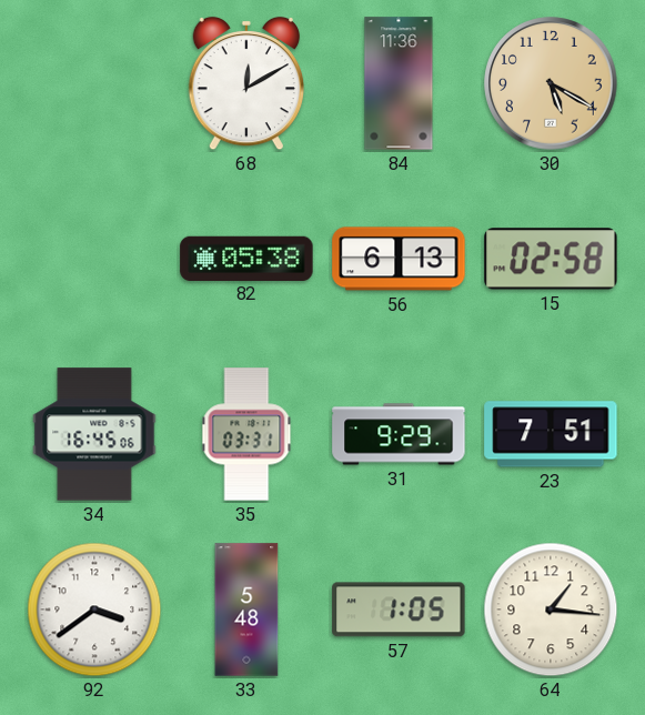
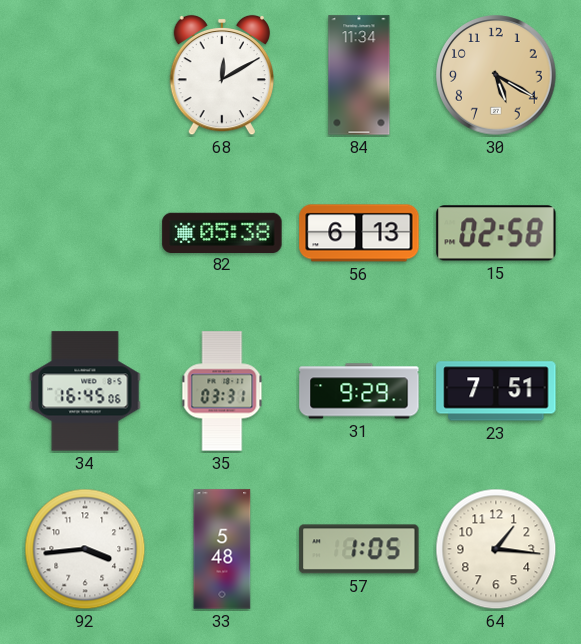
84: 11:36 -> 11:34 (359, 75)
92: 3:39 -> 3:44 (85, 549)
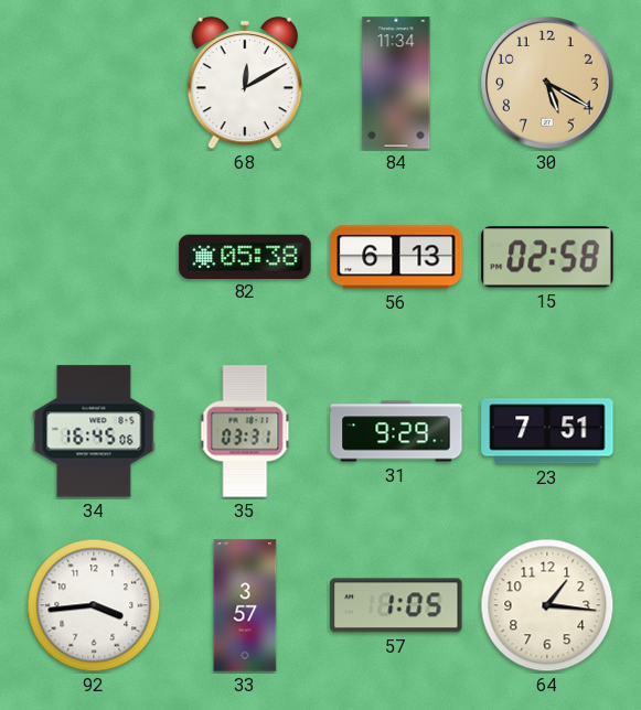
33: 5:48 -> 3:57 (245, 605)
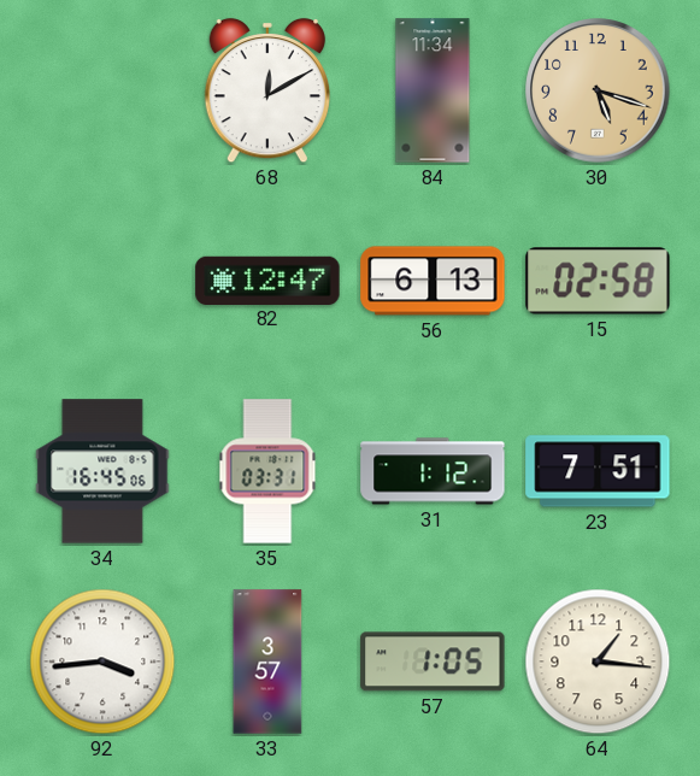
30: 5:20 -> 5:18 (598, 90)
82: 05:38 -> 12:47 (267, 280)
31: 9:29 -> 1:12 (433, 471)
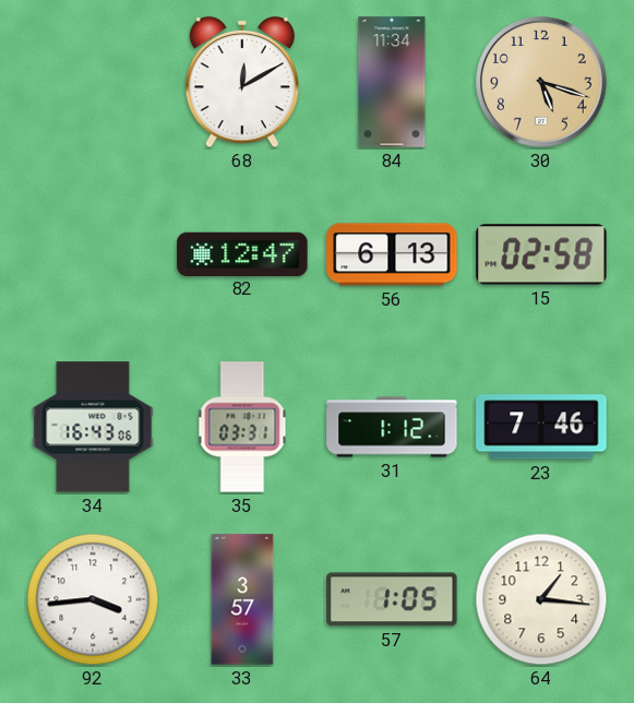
34: 16:45 -> 16:43 (93, 427)
23: 7:51 -> 7:46 (541, 427)
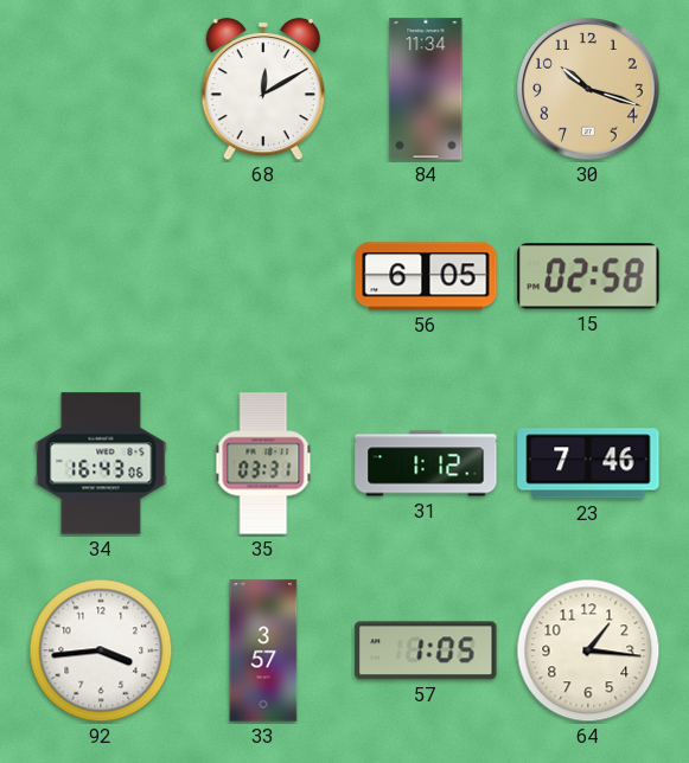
30: 5:18 -> 10:18 (588, 89)
82: 12:47 -> none (242, 253)
56: 6:13 -> 6:05 (426, 276)
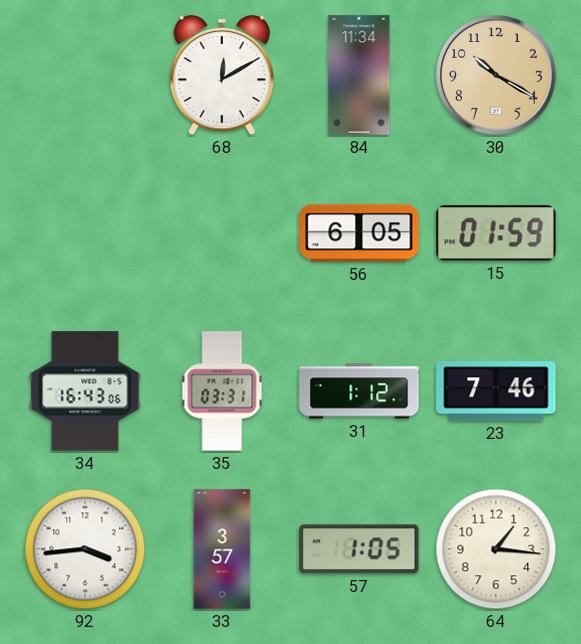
30: 10:18 -> 10:20 (496, 75)
15: 02:58 -> 01:59 (496, 233)
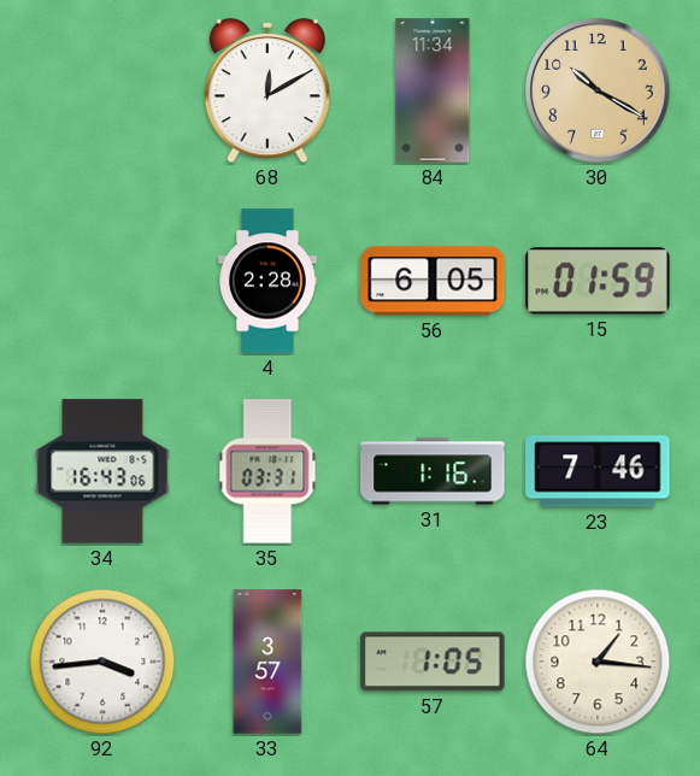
4: none -> 2:28 (269, 281)
31: 1:12 -> 1:16 (433, 471)
